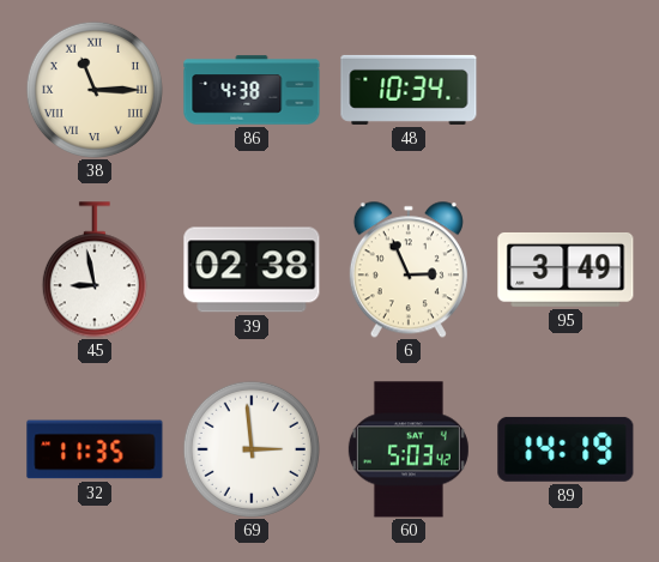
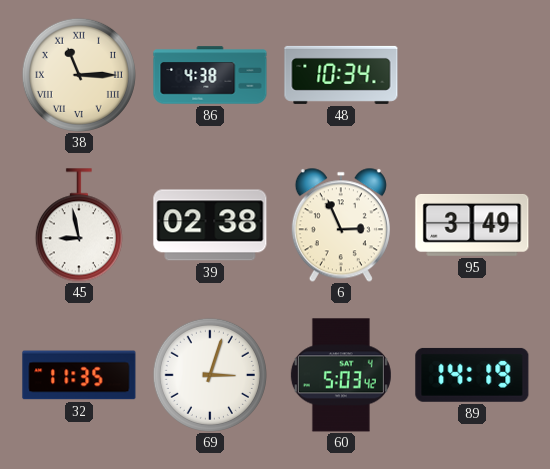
69: 2:59 -> 3:03 (210, 375)
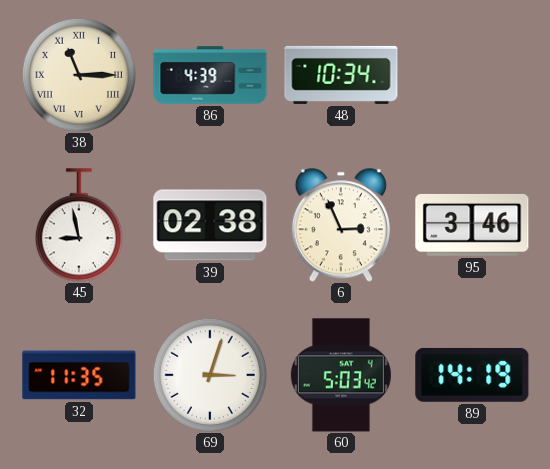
86: 4:38 -> 4:39 (210, 75)
95: 3:49 -> 3:46 (472, 225)
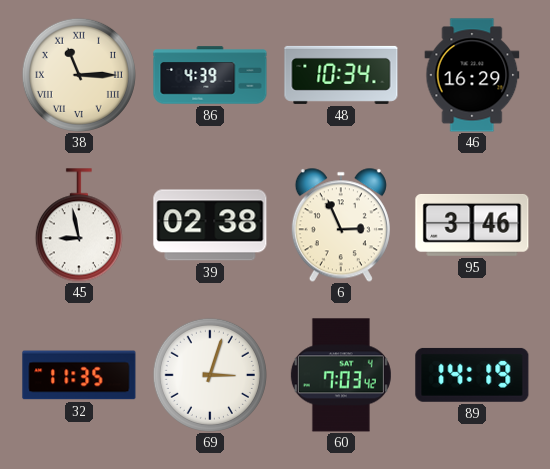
46: none -> 16:29 (472, 75)
60: 5:03 -> 7:03 (341, 375)
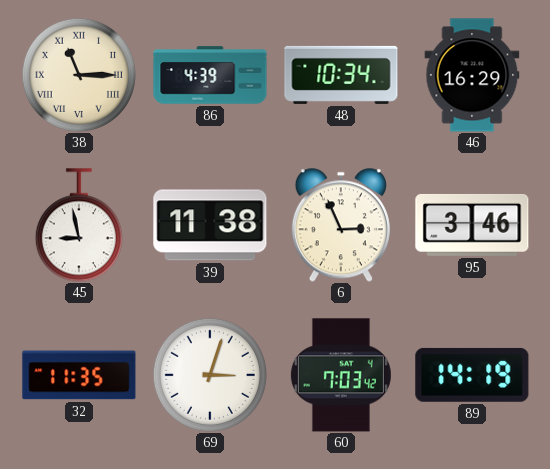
39: 02:38 -> 11:38 (210, 225)
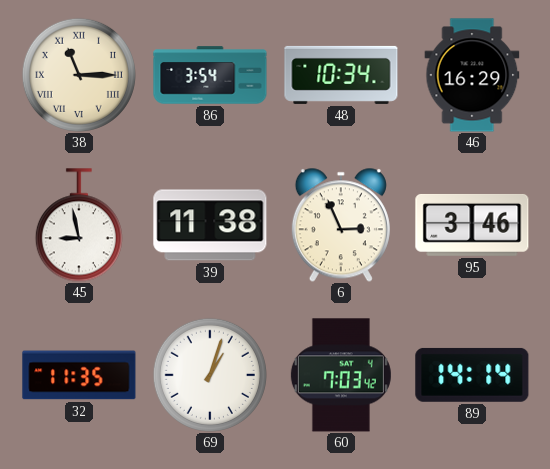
86: 4:39 -> 3:54 (210, 75)
69: 3:03 -> 1:03 (210, 375)
89: 14:19 -> 14:14 (472, 375)
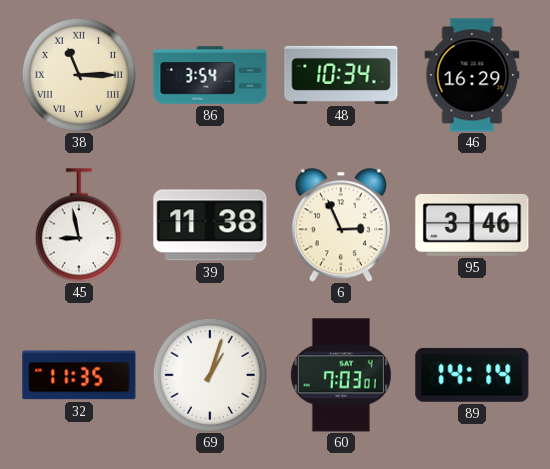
60: 7:03:42 -> 7:03:01 (341, 375)
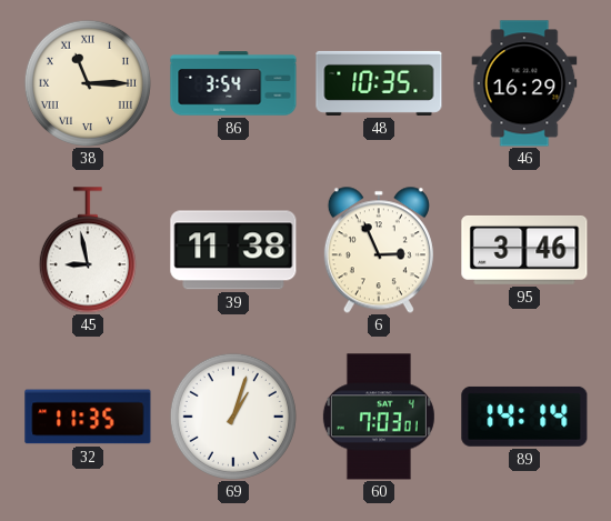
48: 10:34 -> 10:35 (379, 83)
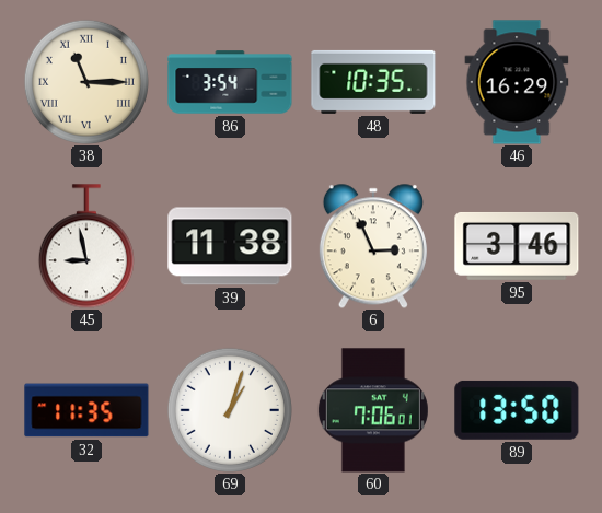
60: 7:03 -> 7:06 (373, 410)
89: 14:14 -> 13:50 (517, 410)
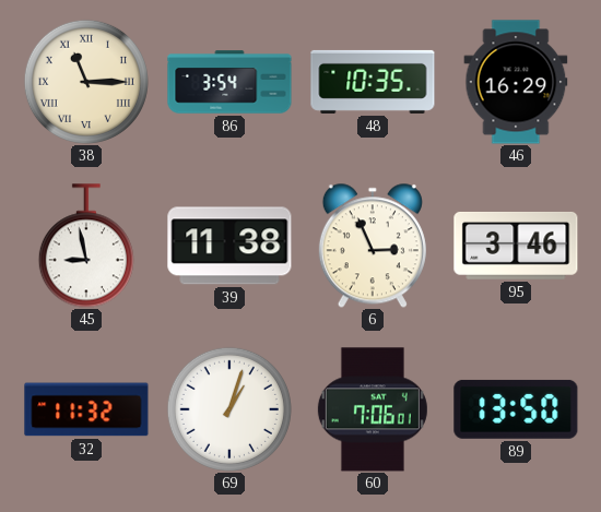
32: 11:35 -> 11:32 (86, 409)
